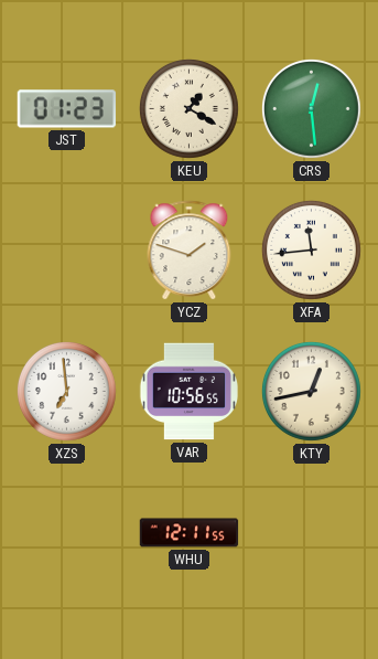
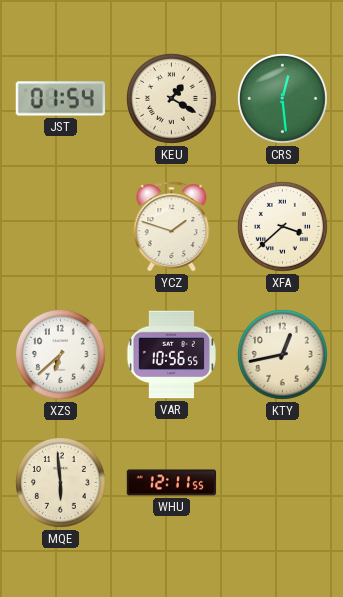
JST: 01:23 -> 01:54 (61, 99)
XFA: 11:44 -> 3:38 (283, 227)
XZS: 6:59 -> 6:38 (61, 355)
MQE: none -> 5:59 (61, 483)
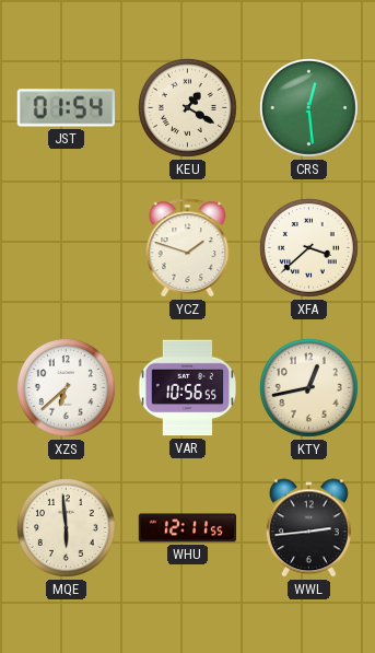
WWL: none -> 2:44 (308, 528)
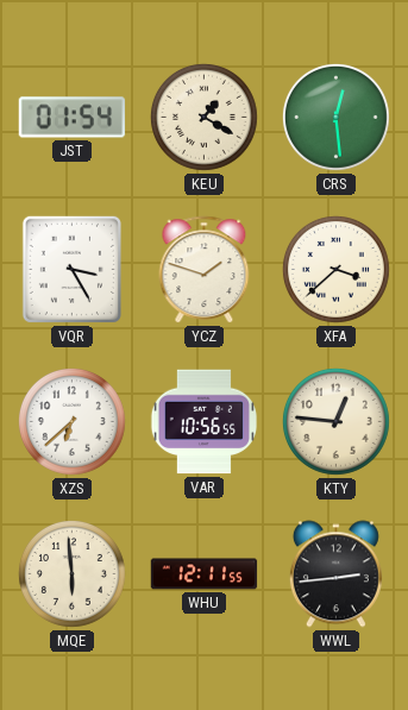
VQR: none -> 3:25 (71, 269)
KTY: 12:43 -> 12:46 (337, 422)
